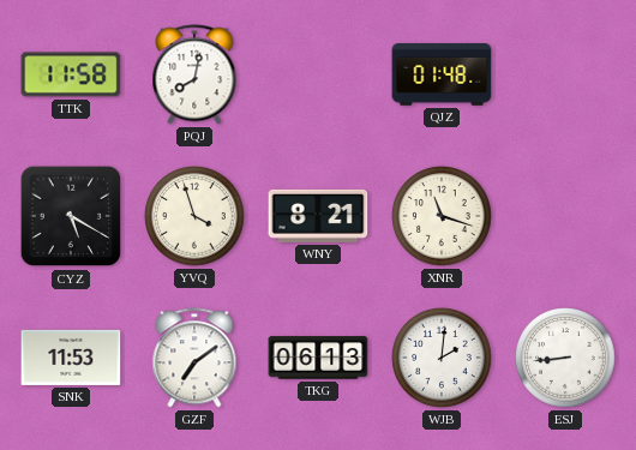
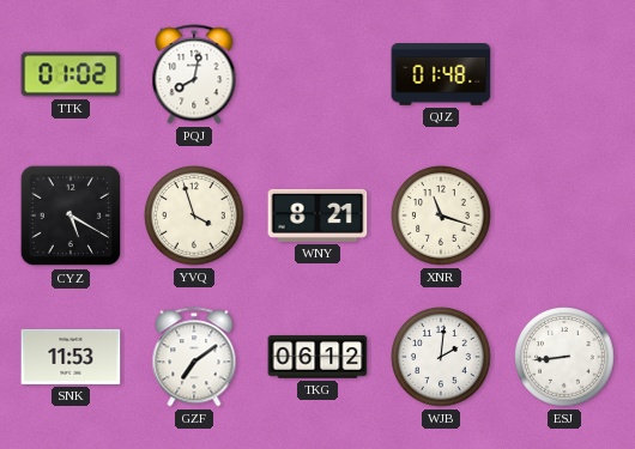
TTK: 11:58 -> 01:02 (71, 74)
TKG: 06:13 -> 06:12 (317, 357)
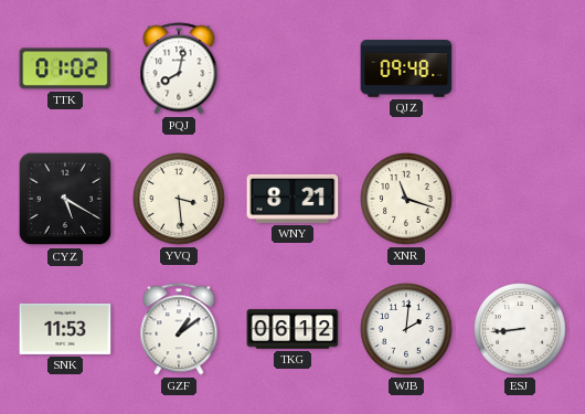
QJZ: 01:48 -> 09:48 (406, 68)
YVQ: 3:57 -> 3:29 (179, 199)
GZF: 7:09 -> 1:09 (179, 329)
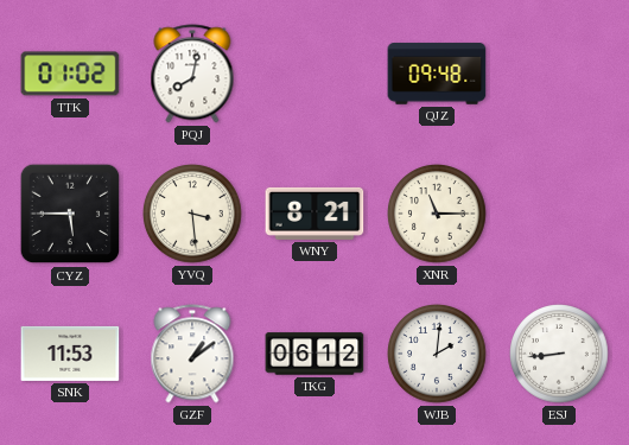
CYZ: 5:20 -> 5:45 (70, 214)
XNR: 11:18 -> 11:15 (437, 214)
